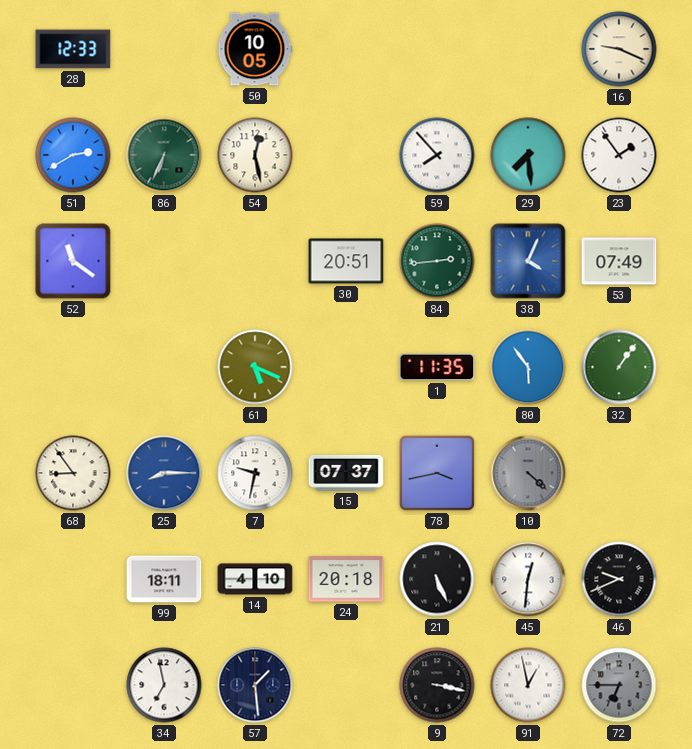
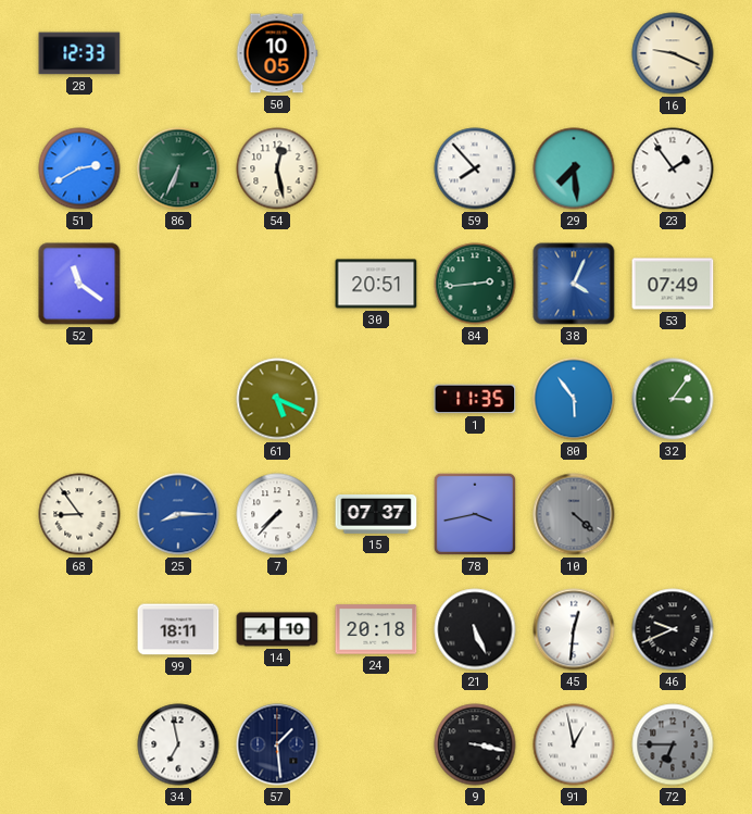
32: 1:06 -> 3:06 (673, 399)
7: 9:32 -> 7:37 (277, 514)
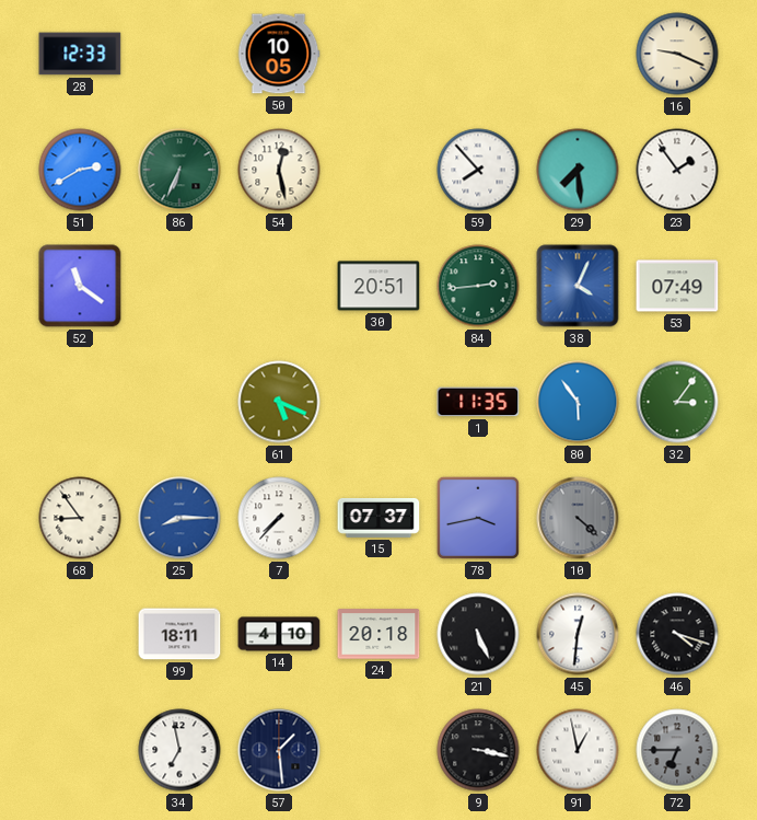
46: 9:41 -> 4:18 (677, 634)
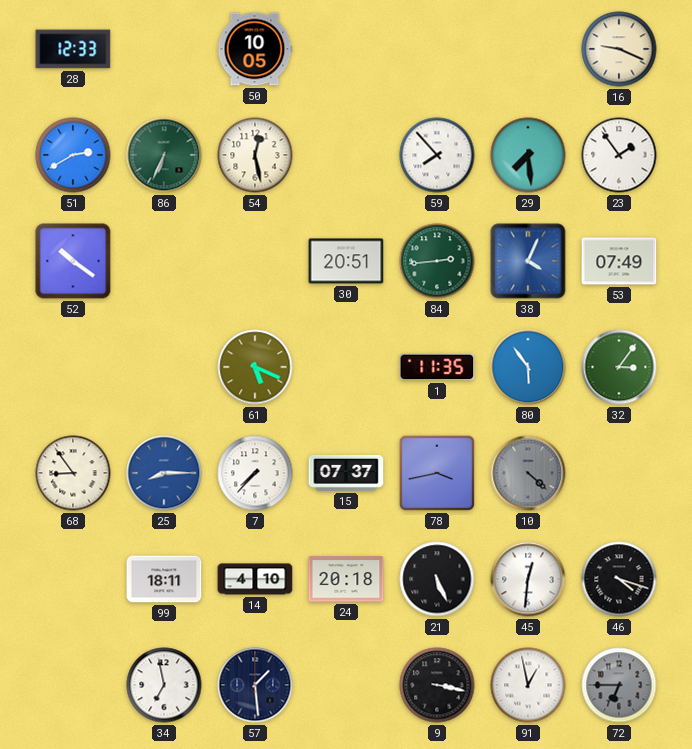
52: 11:21 -> 10:21 (73, 261)
